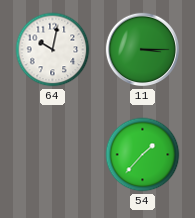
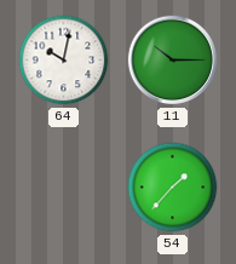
11: 3:15 -> 10:15 (173, 61)
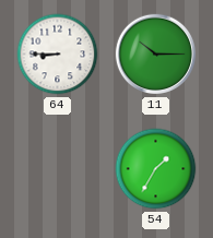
64: 10:02 -> 8:45 (58, 55)
54: 1:37 -> 1:35 (156, 169)
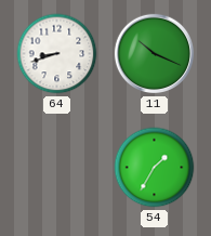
64: 8:45 -> 8:42 (57, 54)
11: 10:15 -> 10:19 (155, 54)
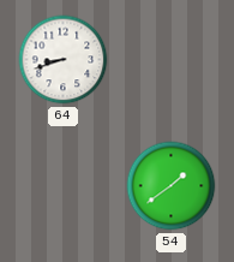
11: 10:19 -> none (155, 54)
54: 1:35 -> 1:39 (172, 186)
